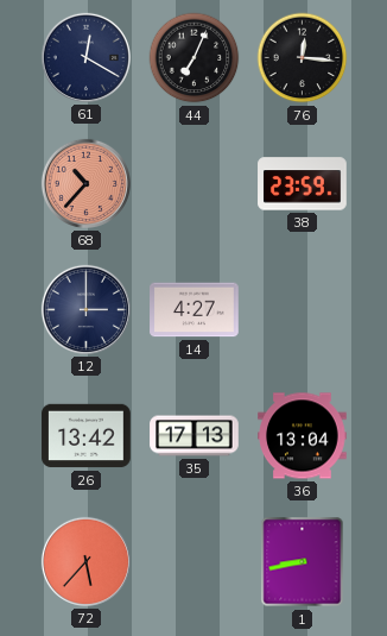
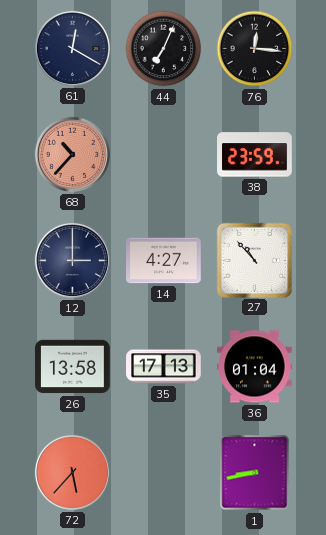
27: none -> 10:53 (254, 260)
26: 13:42 -> 13:58 (73, 367)
36: 13:04 -> 01:04 (255, 367)
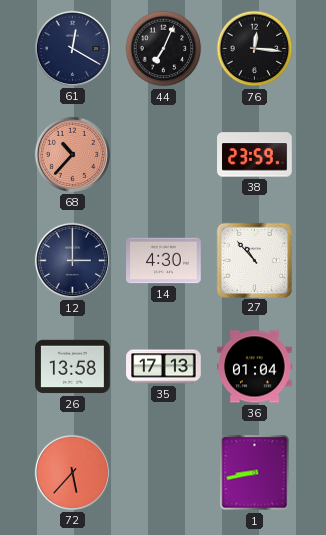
14: 4:27 -> 4:30 (164, 261)
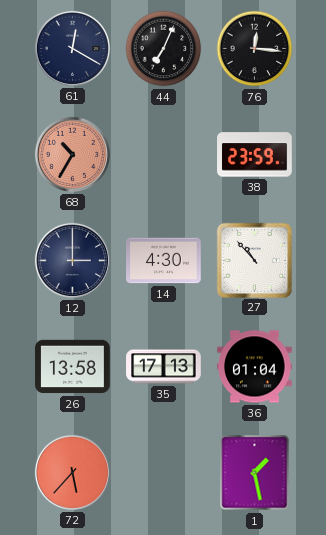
68: 10:37 -> 10:35 (72, 154)
1: 8:43 -> 1:28 (255, 473)
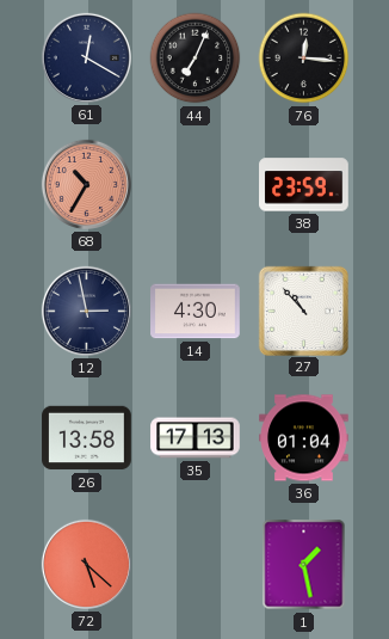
12: 3:00 -> 2:58 (86, 311)
72: 5:37 -> 5:22 (86, 564)
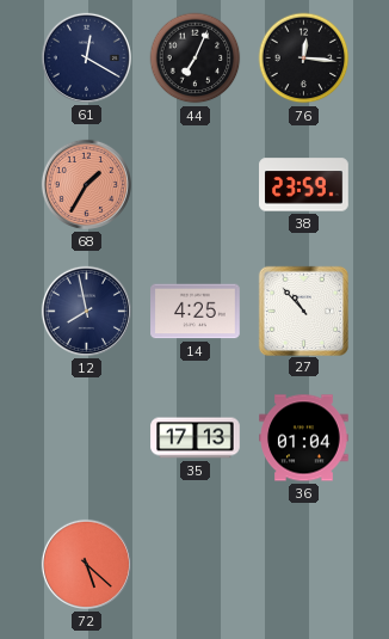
68: 10:35 -> 1:35 (86, 184)
12: 2:58 -> 7:58 (86, 311)
14: 4:30 -> 4:25 (196, 312)
26: 13:58 -> none (87, 438)
1: 1:28 -> none (304, 565)
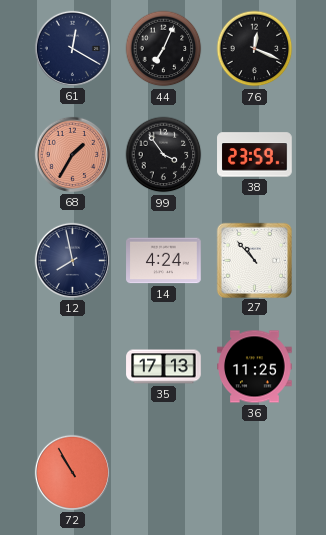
76: 12:16 -> 12:19 (255, 49)
99: none -> 3:54 (164, 155)
14: 4:25 -> 4:24 (164, 261)
36: 01:04 -> 11:25 (255, 367)
72: 5:22 -> 10:55 (72, 472)
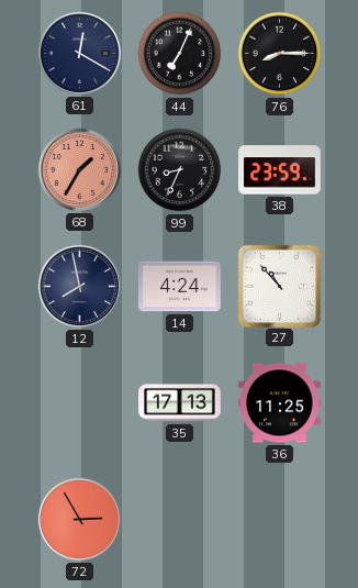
76: 12:19 -> 8:15 (280, 54)
99: 3:54 -> 8:34 (180, 170)
72: 10:55 -> 2:55 (79, 519)
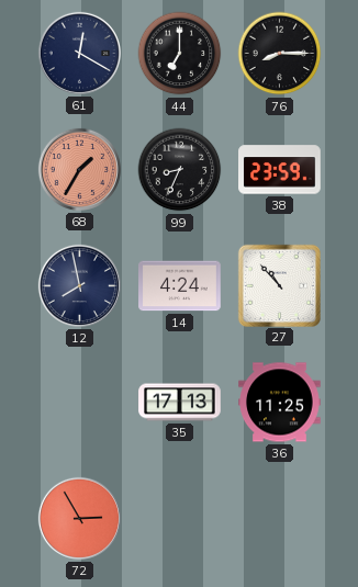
44: 7:04 -> 7:00 (180, 54)
